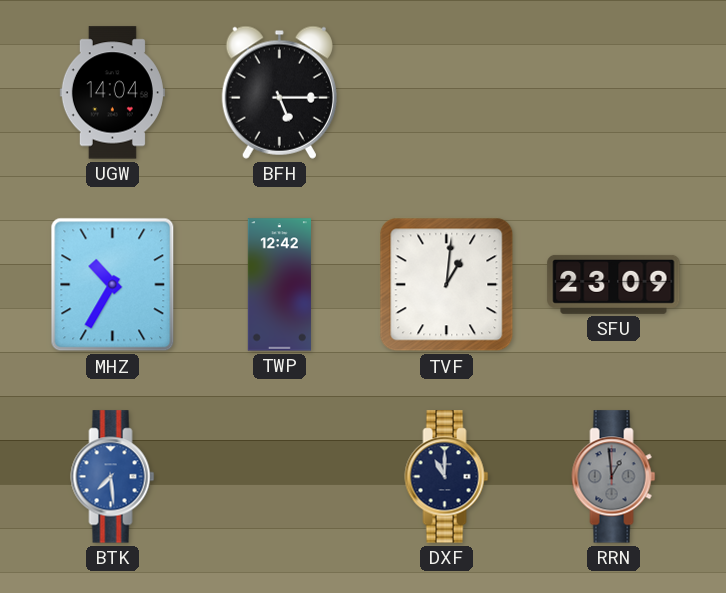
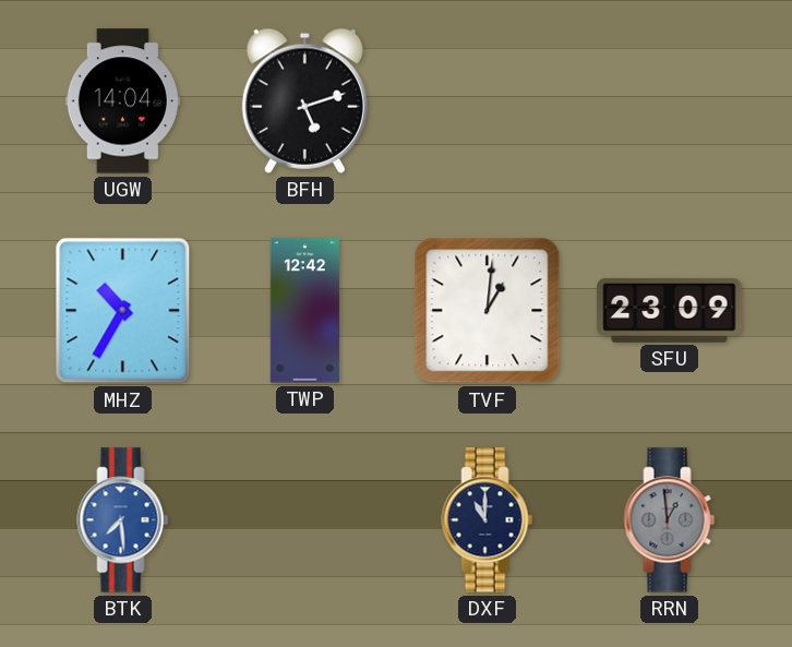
BFH: 5:15 -> 5:12 (304, 100)
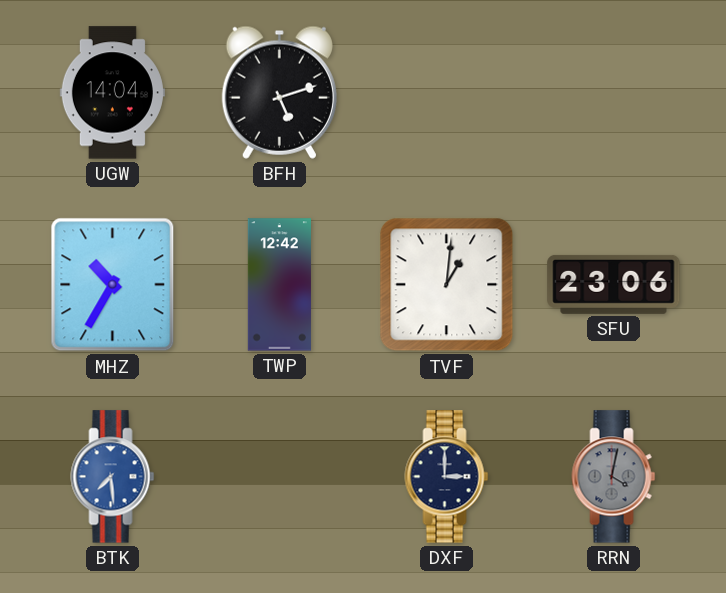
SFU: 23:09 -> 23:06 (614, 284)
DXF: 11:00 -> 3:00 (447, 477)
RRN: 12:59 -> 4:02 (614, 477)
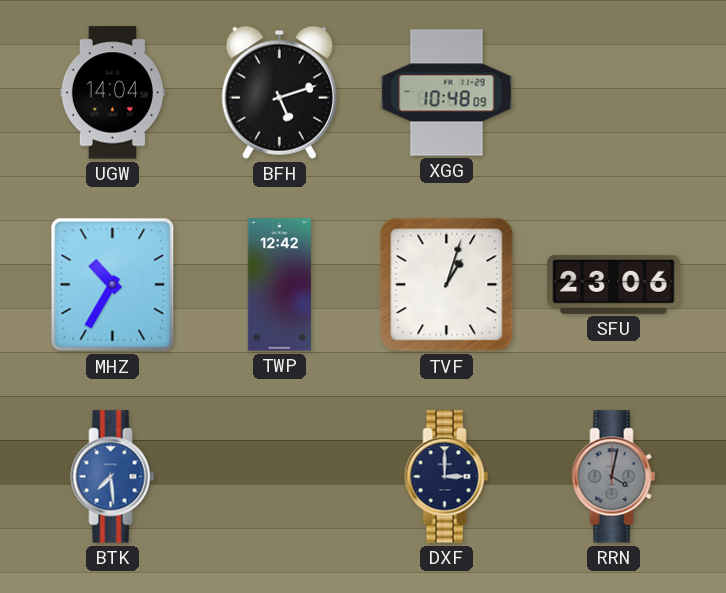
XGG: none -> 10:48 (447, 93)
TVF: 1:01 -> 1:03 (447, 285)
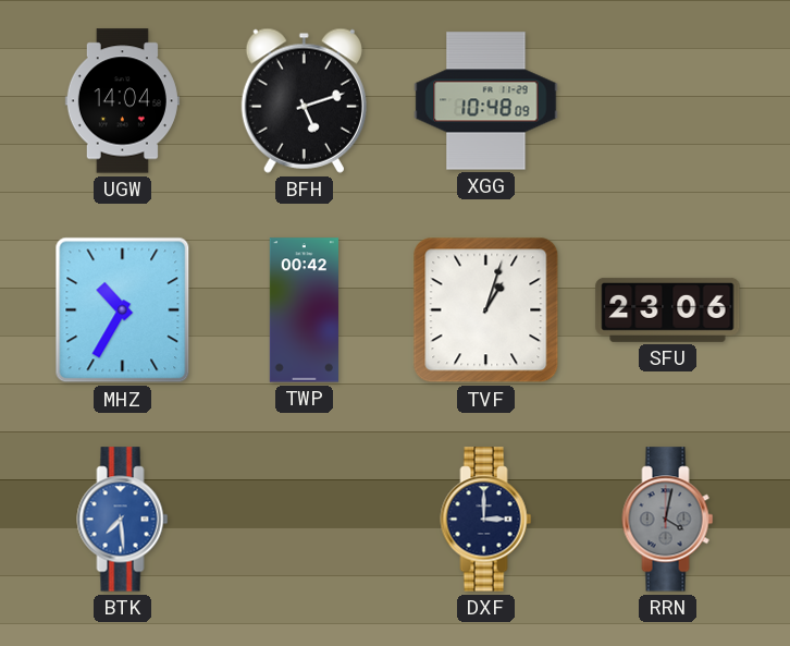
TWP: 12:42 -> 00:42 (304, 310)
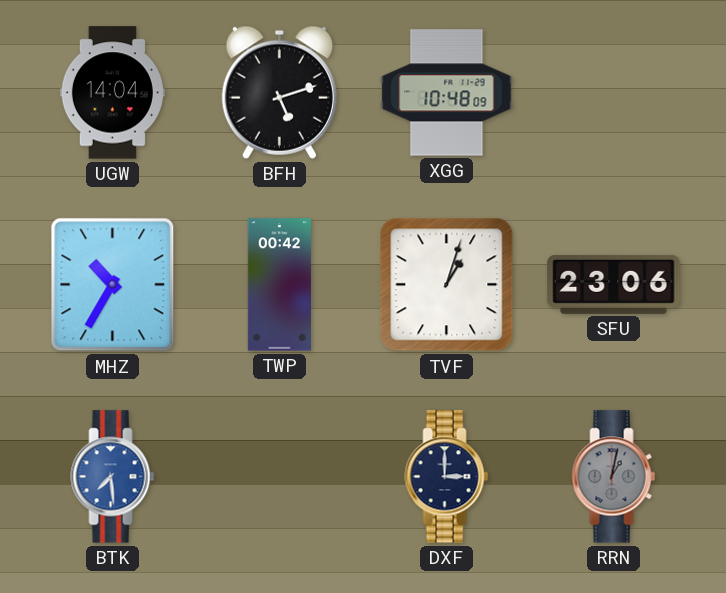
RRN: 4:02 -> 1:02 (614, 477)
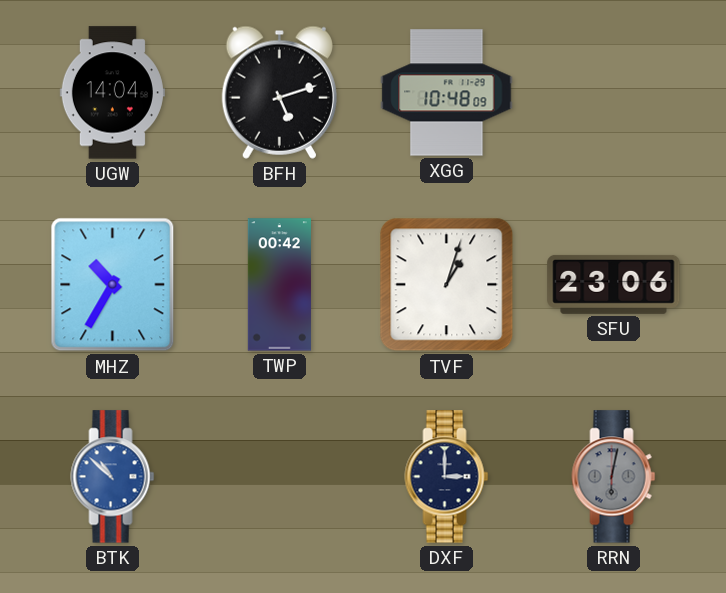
BTK: 7:29 -> 10:52 (113, 477)
RRN: 1:02 -> 6:02 (614, 477)
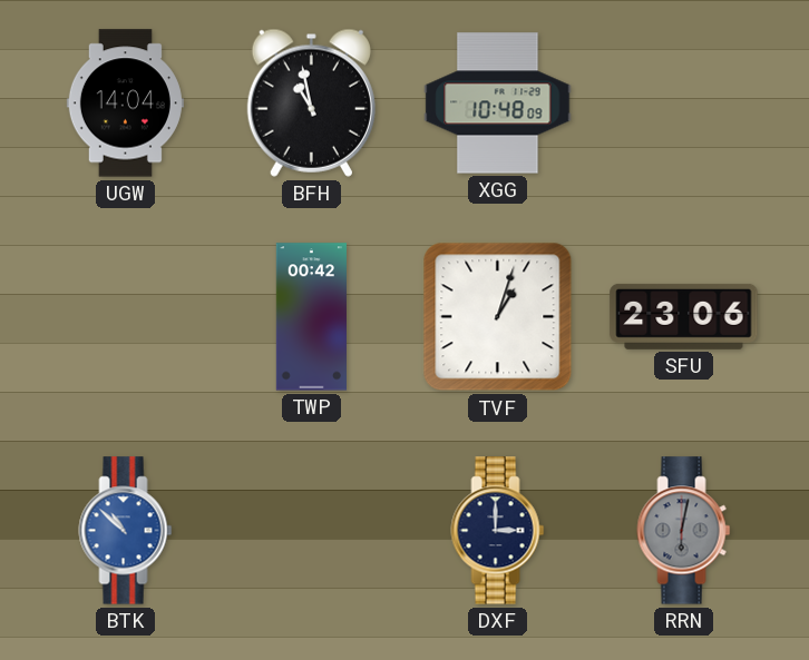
BFH: 5:12 -> 10:58 (311, 102)
MHZ: 10:35 -> none (113, 285)
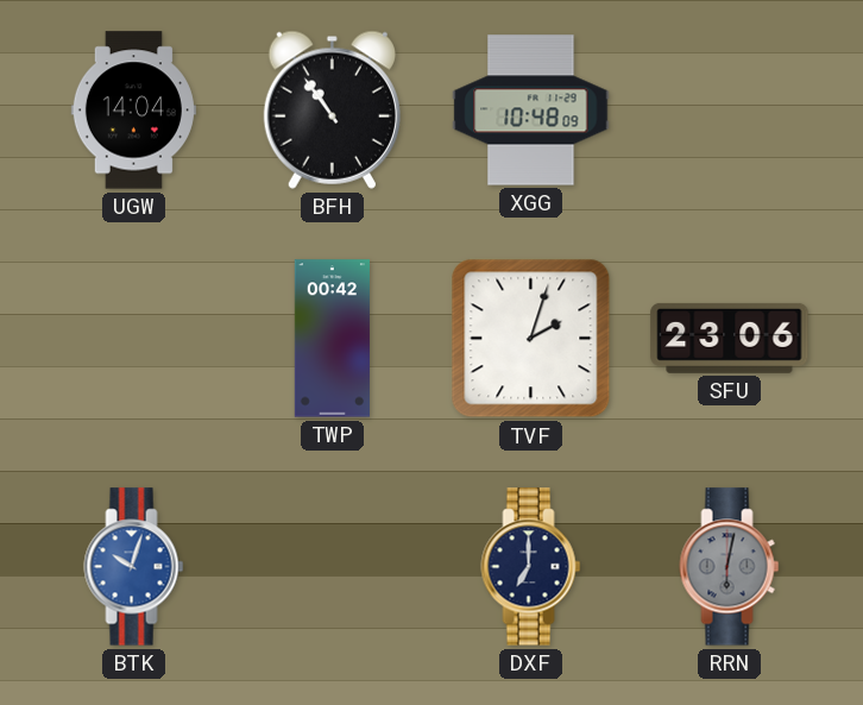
BFH: 10:58 -> 10:54 (332, 109)
TVF: 1:03 -> 2:03 (531, 339)
BTK: 10:52 -> 10:03 (134, 567)
DXF: 3:00 -> 7:00 (531, 567)
